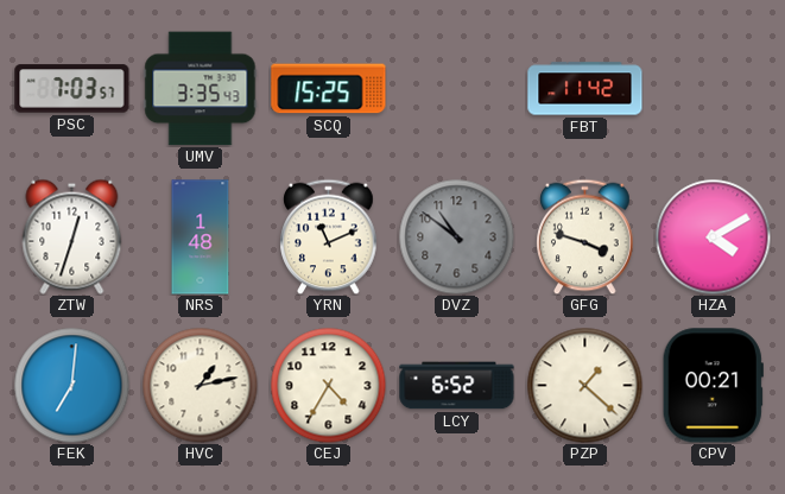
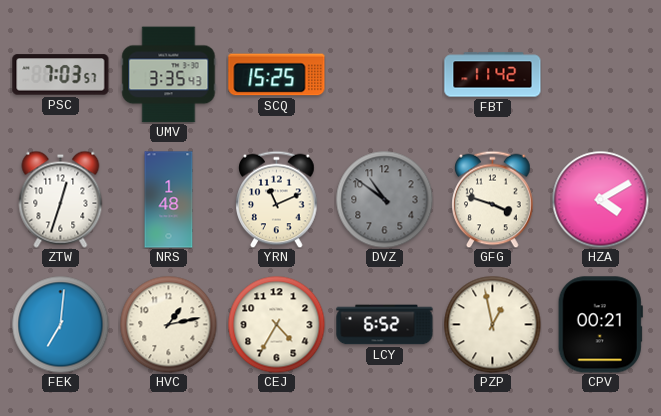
PZP: 1:22 -> 12:58 (492, 324)
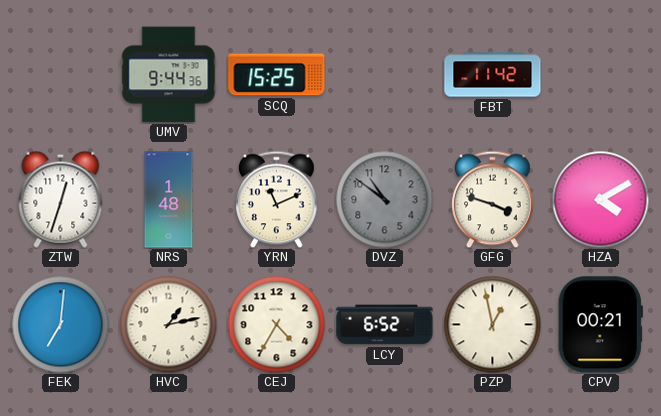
PSC: 7:03 -> none (61, 75)
UMV: 3:35 -> 9:44 (169, 75)
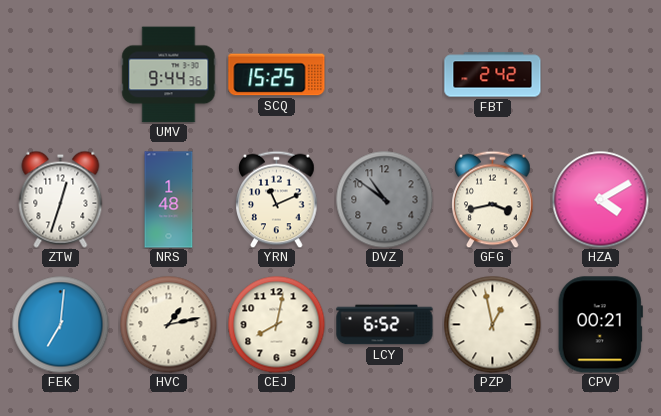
FBT: 11:42 -> 2:42 (493, 75)
GFG: 3:48 -> 3:43 (493, 199)
CEJ: 4:35 -> 8:02 (276, 324)
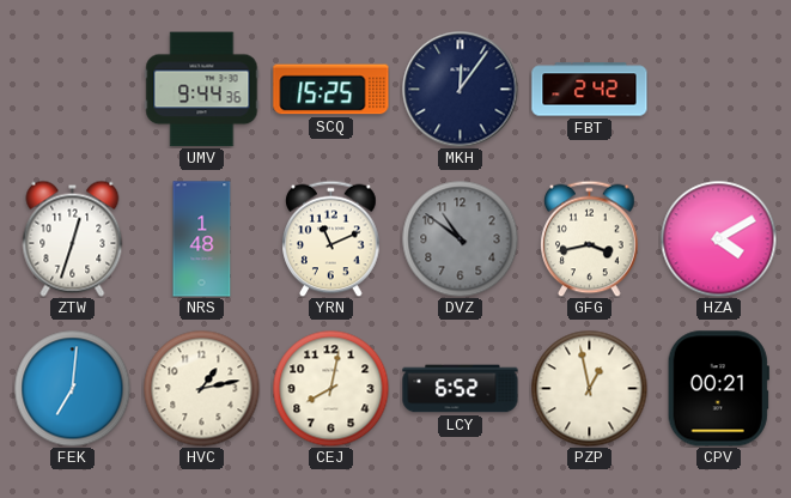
MKH: none -> 12:06 (461, 90)
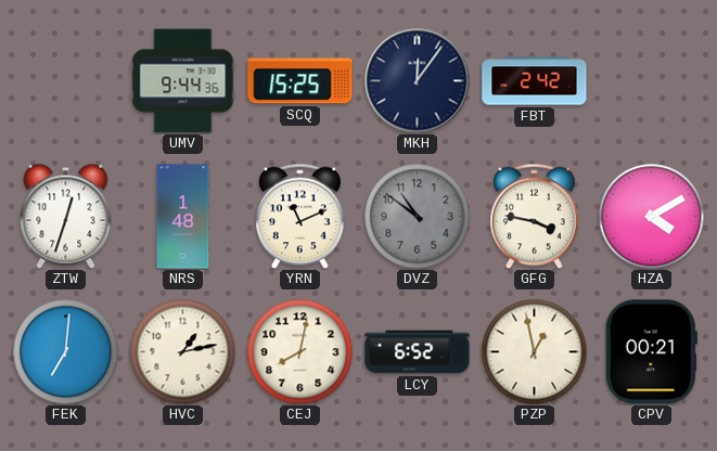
GFG: 3:43 -> 3:47 (535, 216)
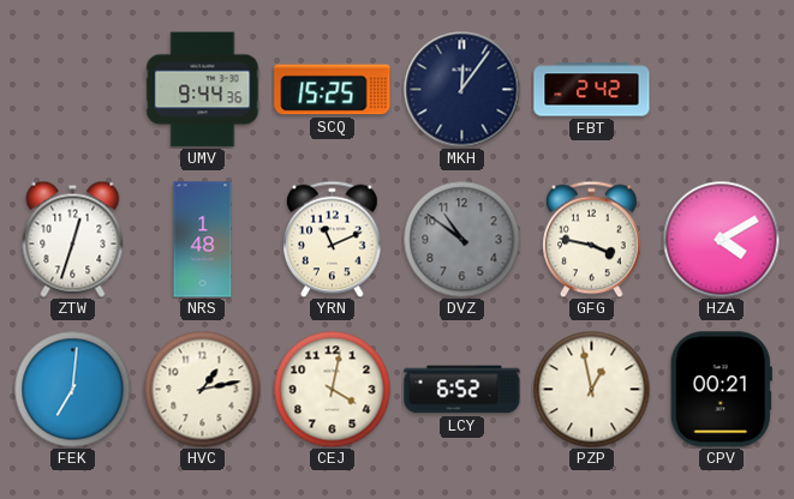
CEJ: 8:02 -> 4:02 (332, 389)
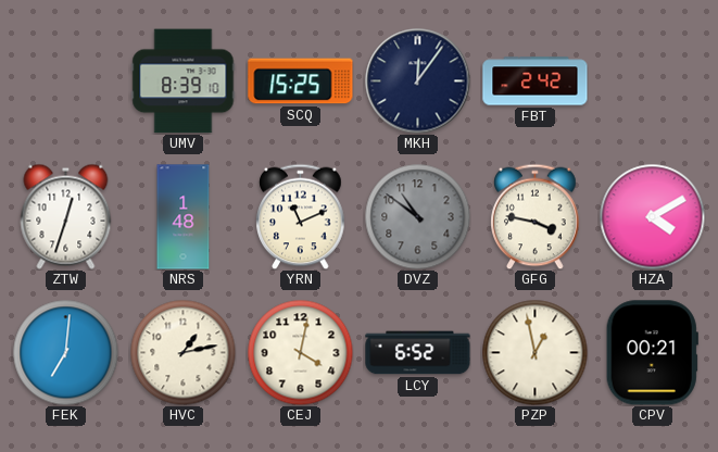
UMV: 9:44 -> 8:39 (184, 81)
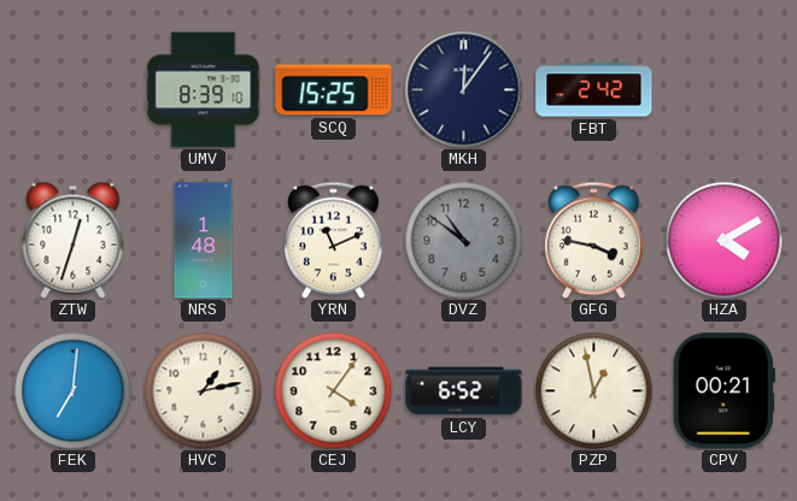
CEJ: 4:02 -> 4:06 (333, 390)
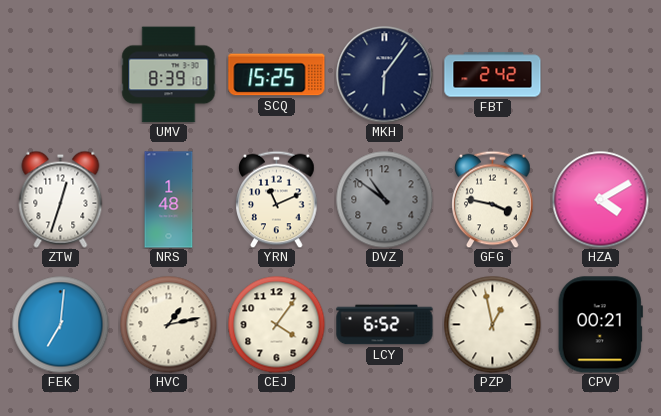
MKH: 12:06 -> 6:06 (385, 75)
